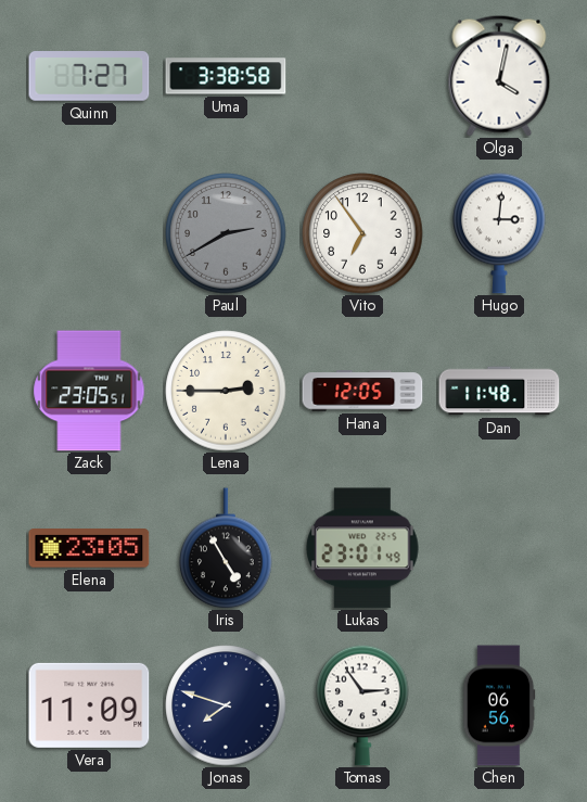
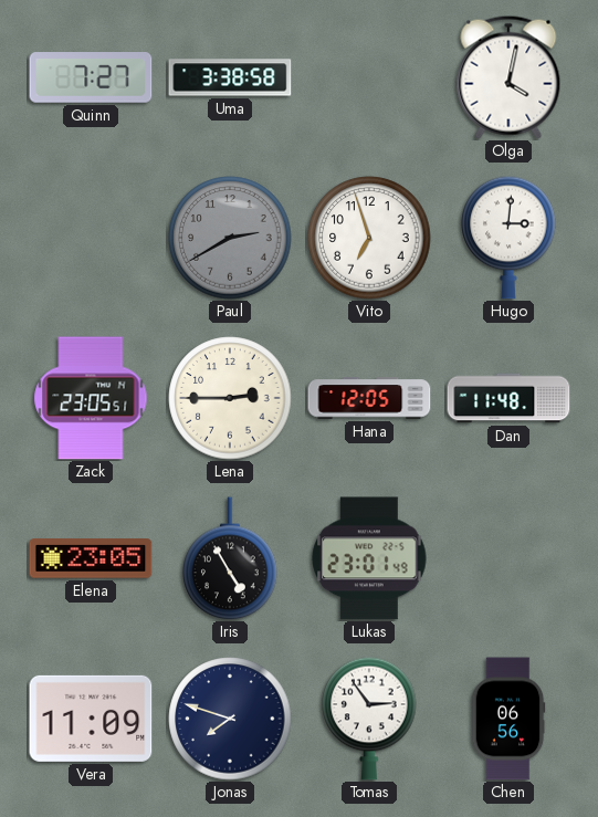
Vito: 6:54 -> 6:57 (369, 238)
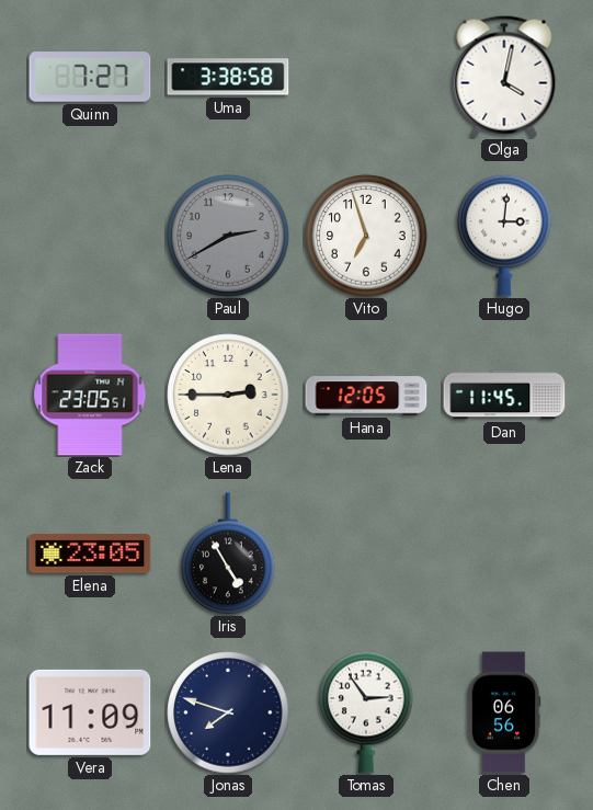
Dan: 11:48 -> 11:45 (504, 395)
Lukas: 23:01 -> none (369, 558)
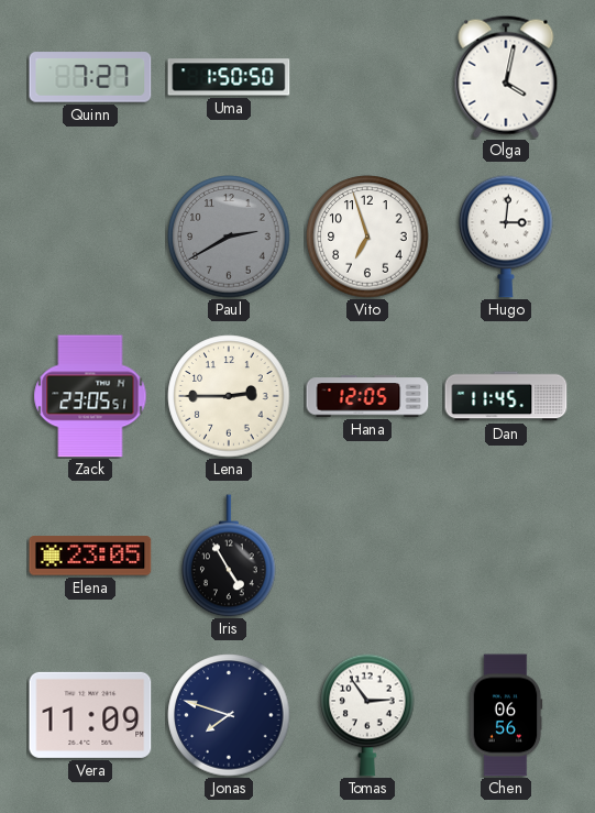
Uma: 3:38 -> 1:50 (229, 77)
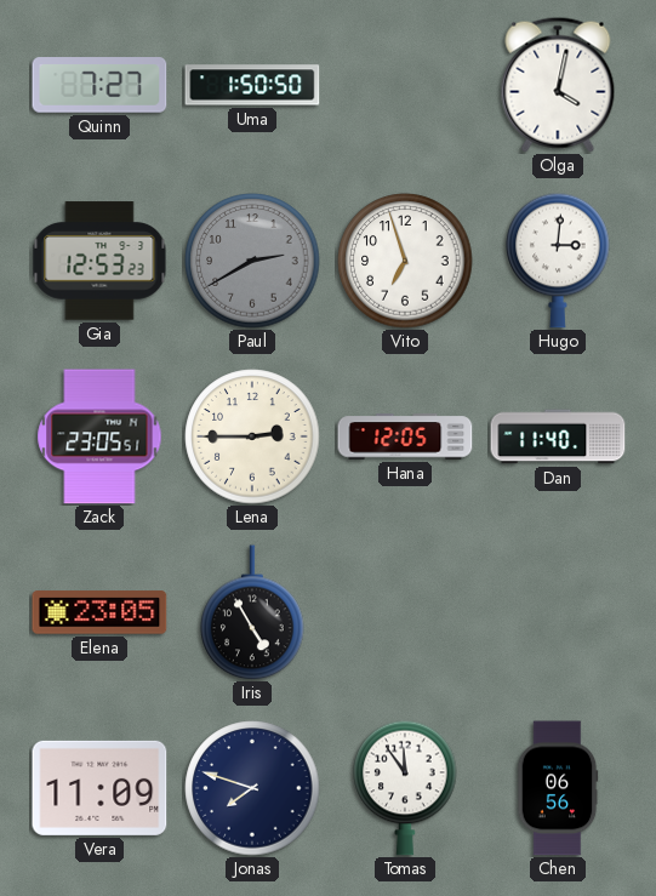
Gia: none -> 12:53 (99, 261)
Dan: 11:45 -> 11:40 (558, 436)
Tomas: 2:54 -> 11:54 (405, 788)
